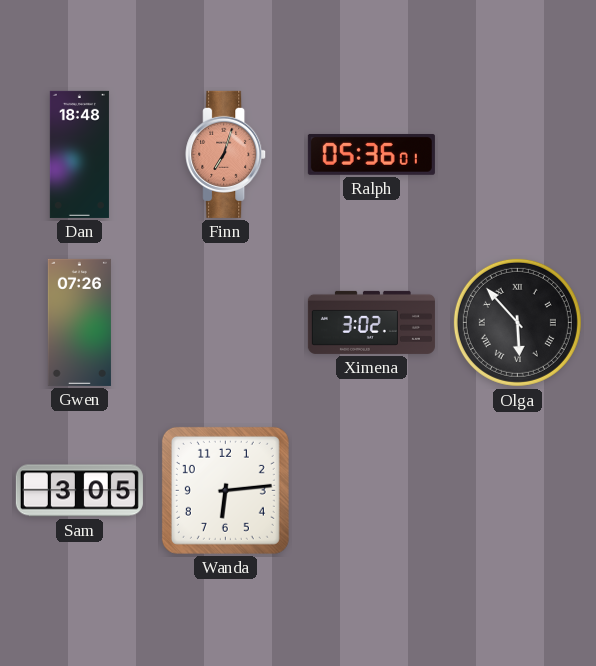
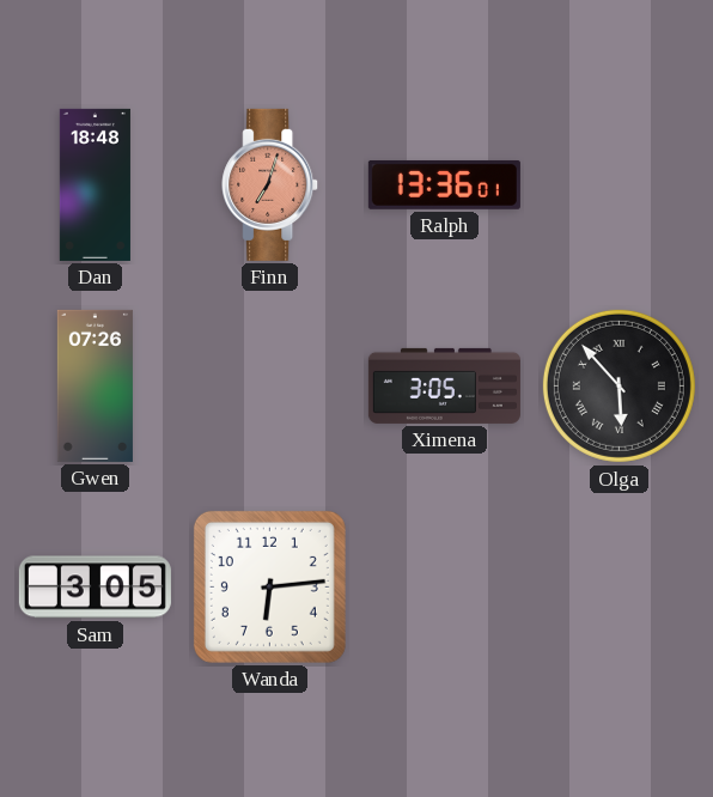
Ralph: 05:36 -> 13:36 (444, 184)
Ximena: 3:02 -> 3:05 (444, 385)
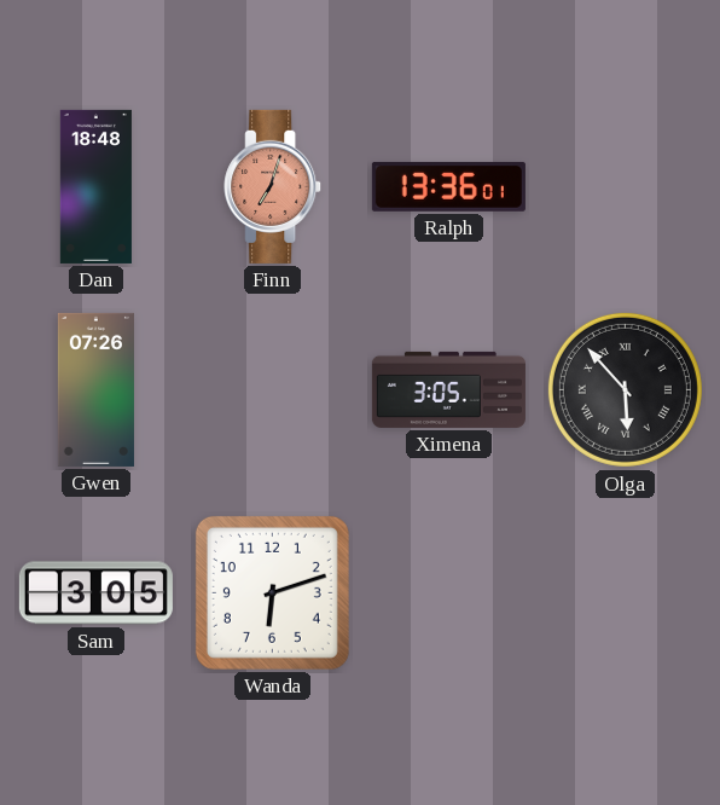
Wanda: 6:14 -> 6:12 (272, 592)
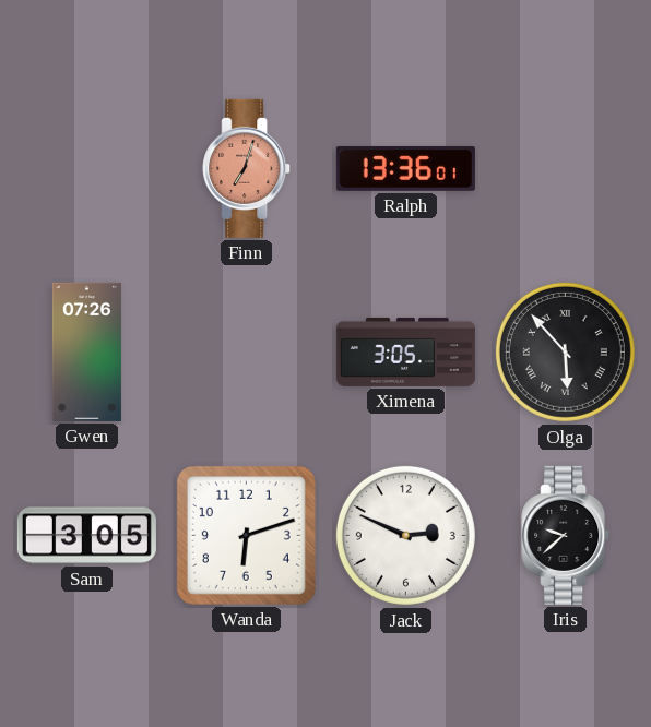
Dan: 18:48 -> none (95, 186)
Jack: none -> 2:49 (405, 535)
Iris: none -> 9:38 (566, 535)
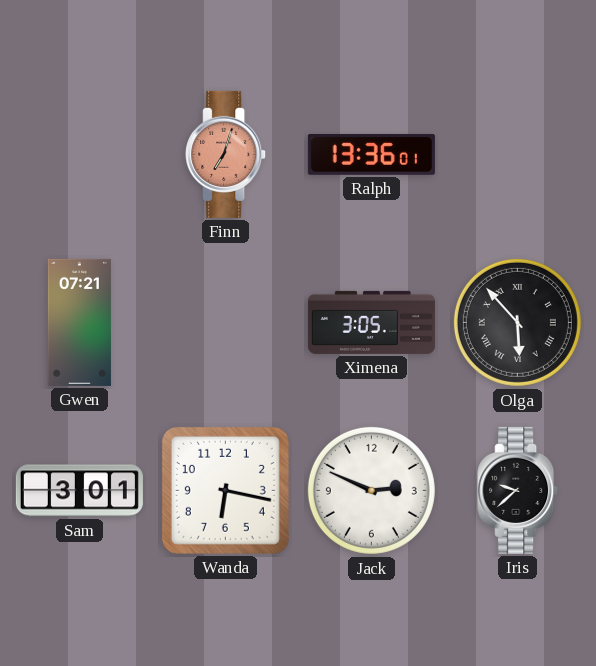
Gwen: 07:26 -> 07:21 (79, 322)
Sam: 3:05 -> 3:01 (79, 491)
Wanda: 6:12 -> 6:17 (225, 490)
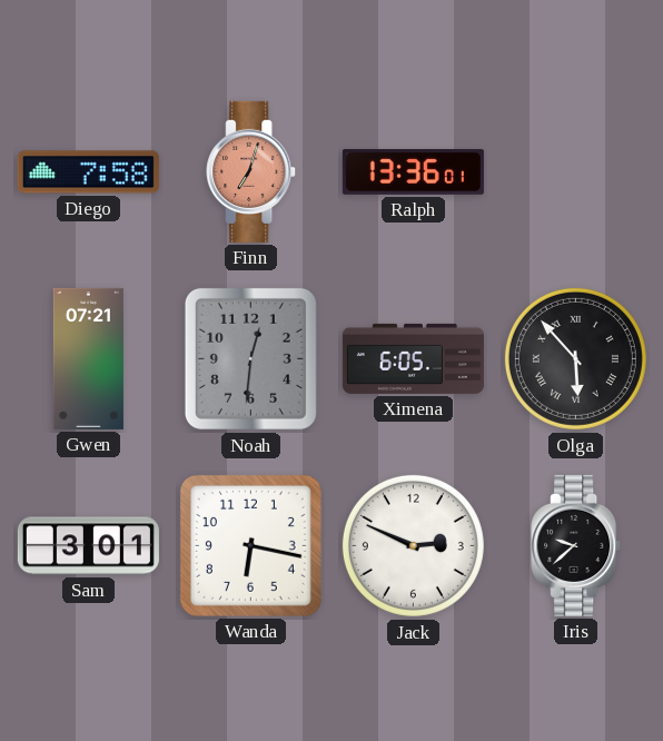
Diego: none -> 7:58 (88, 172)
Noah: none -> 12:31 (250, 358)
Ximena: 3:05 -> 6:05 (413, 358)
